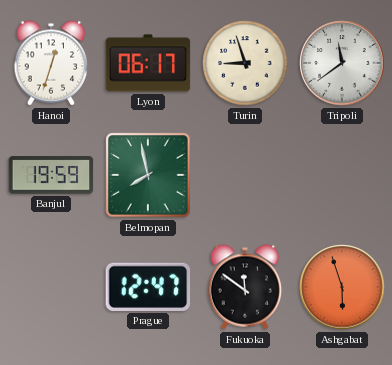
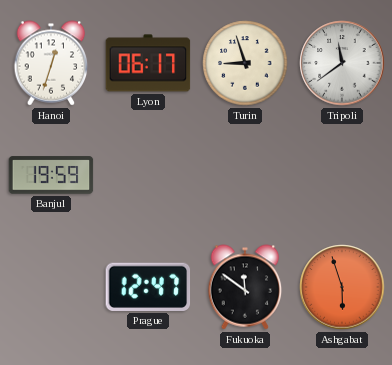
Belmopan: 7:58 -> none (148, 175)
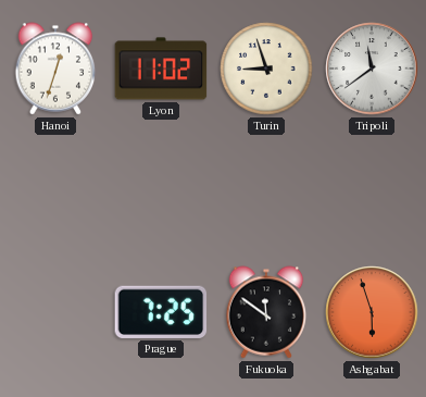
Lyon: 06:17 -> 11:02 (161, 69)
Banjul: 19:59 -> none (51, 175)
Prague: 12:47 -> 7:25 (161, 312)
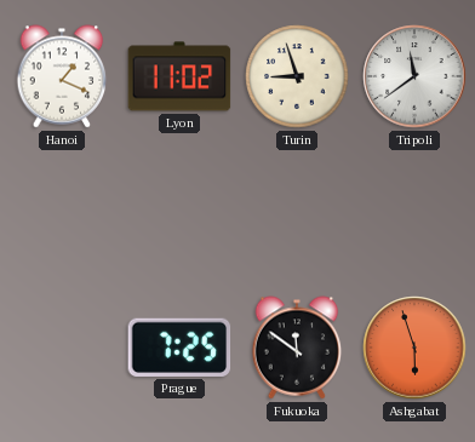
Hanoi: 12:33 -> 1:19 (62, 76)
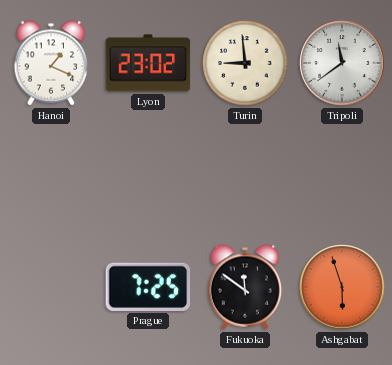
Lyon: 11:02 -> 23:02 (148, 63)
Turin: 8:57 -> 8:59 (245, 63)
